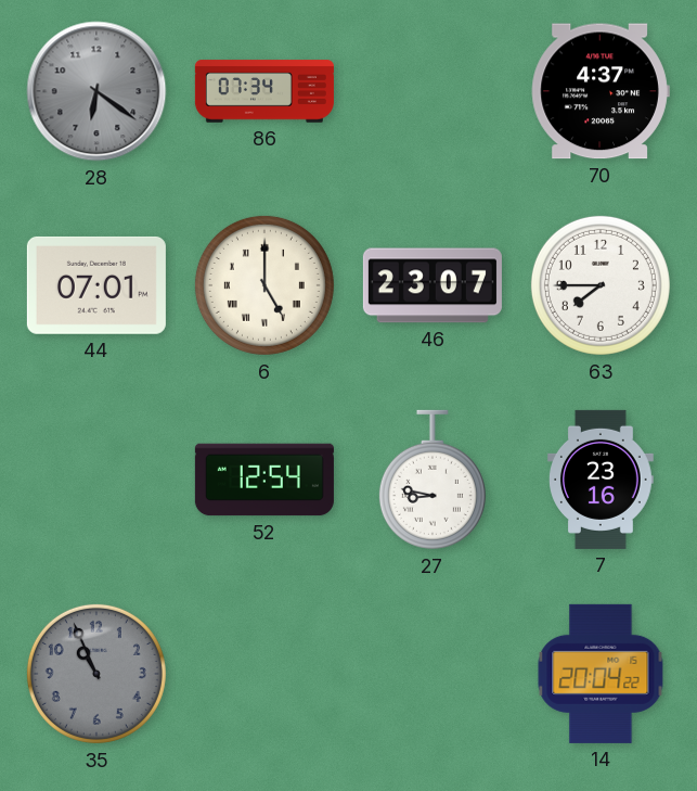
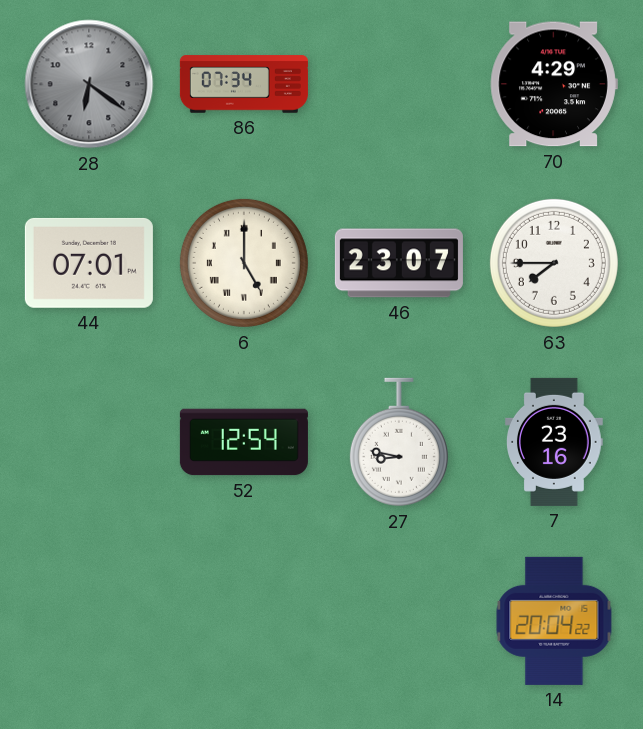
70: 4:37 -> 4:29 (554, 84)
35: 10:56 -> none (96, 674)
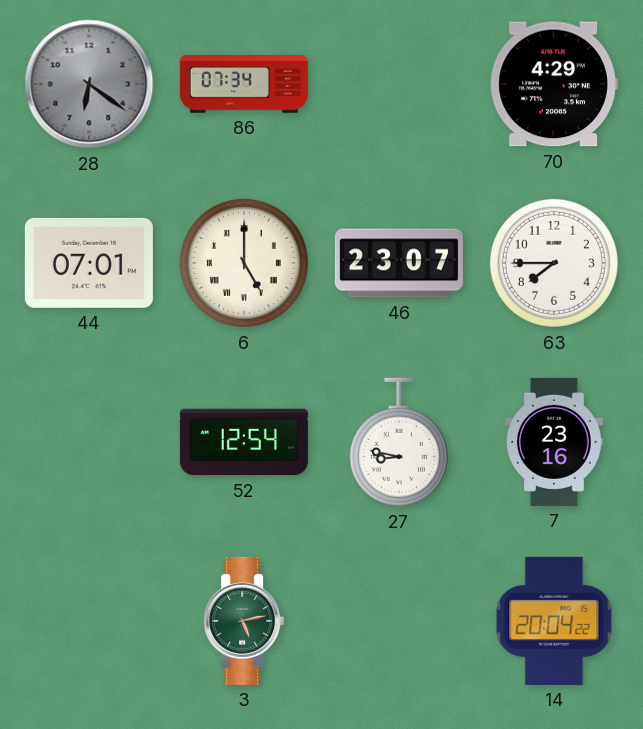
3: none -> 5:13 (244, 621)
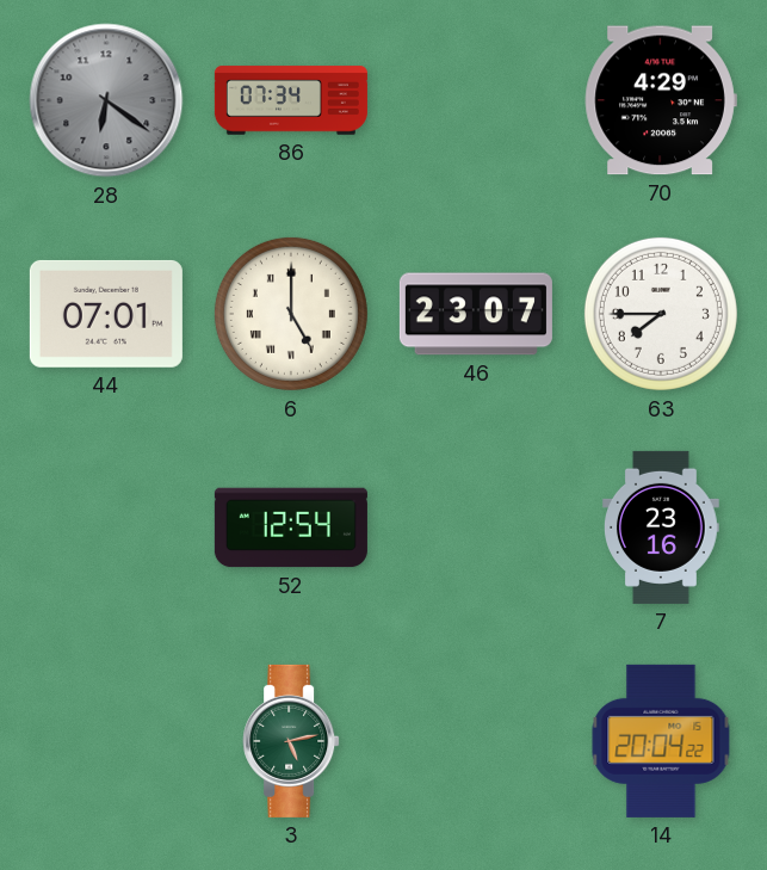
27: 8:47 -> none (399, 442)
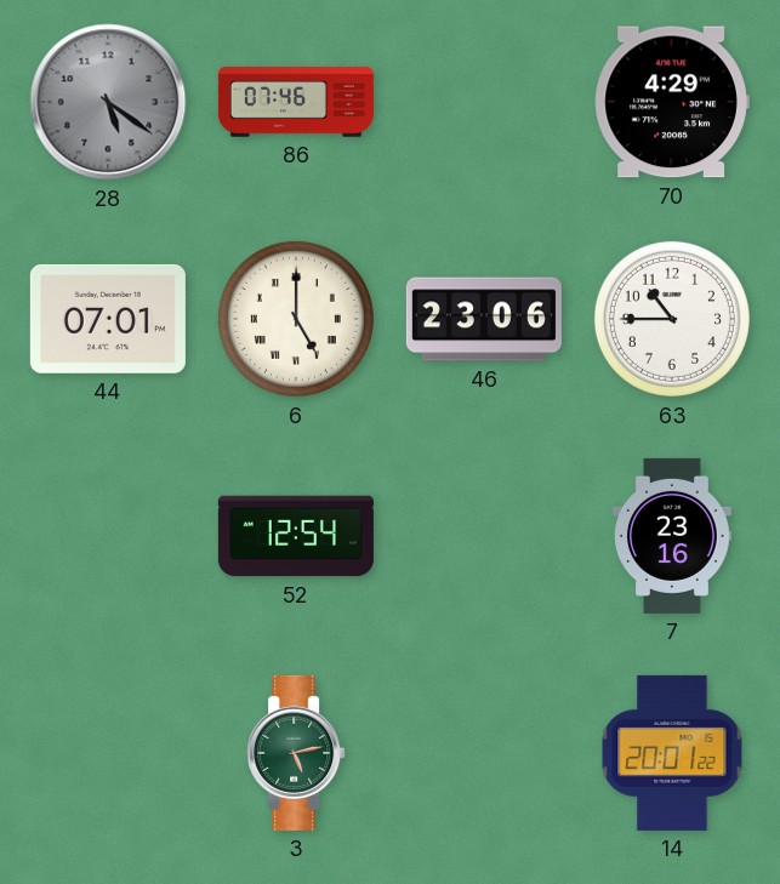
28: 6:21 -> 5:21 (108, 102)
86: 07:34 -> 07:46 (296, 102)
46: 23:07 -> 23:06 (484, 319)
63: 7:45 -> 10:45 (672, 319)
14: 20:04 -> 20:01 (672, 753)
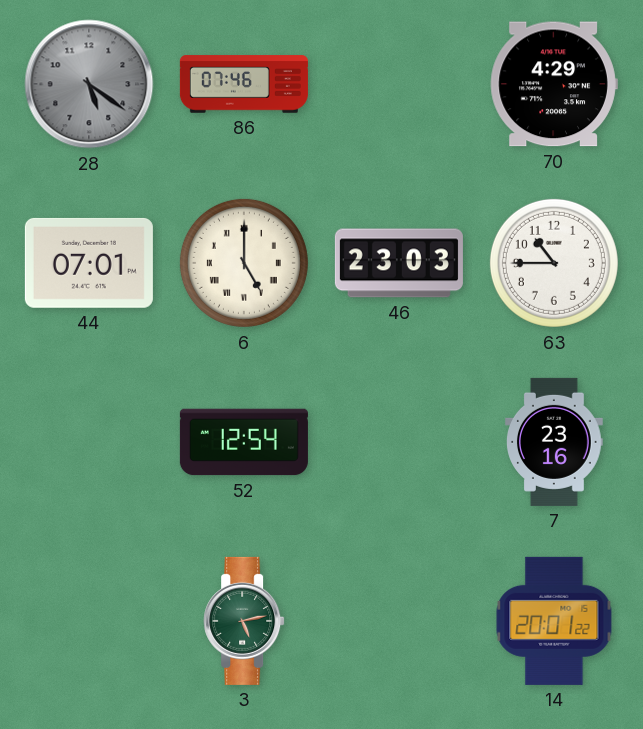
46: 23:06 -> 23:03 (399, 263)
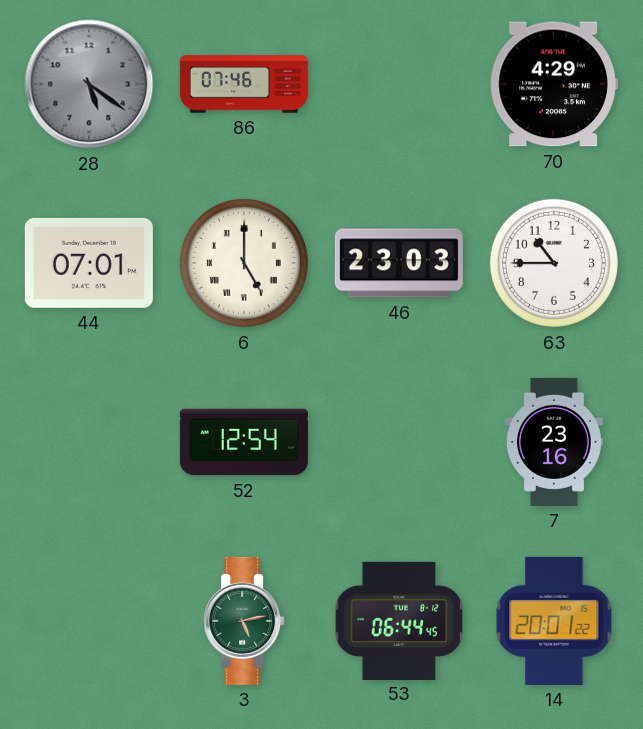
53: none -> 06:44 (399, 620)
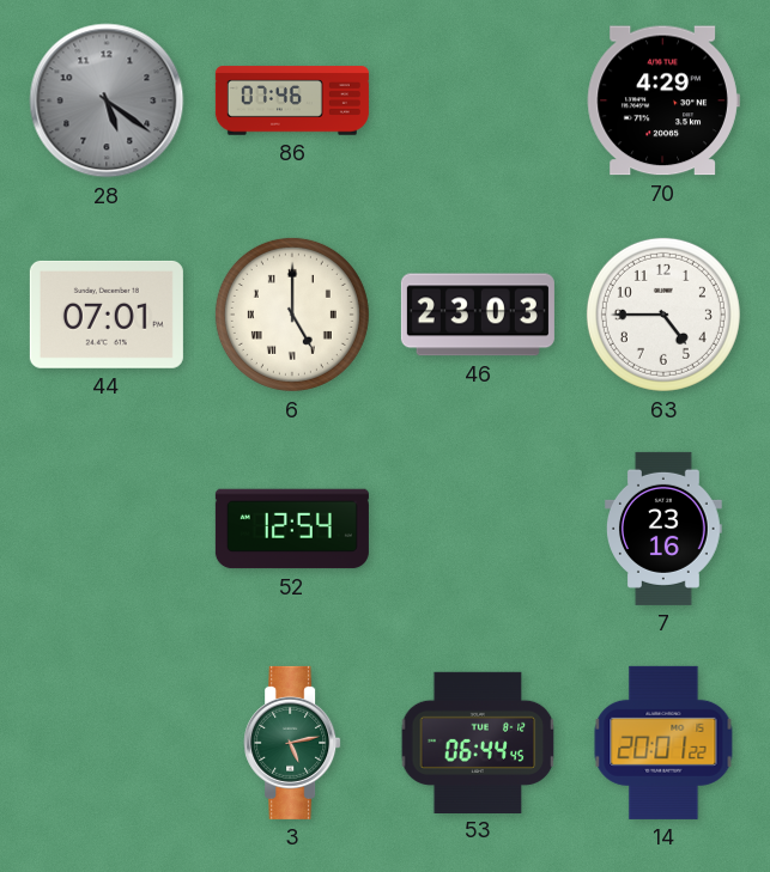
63: 10:45 -> 4:45 (663, 315)
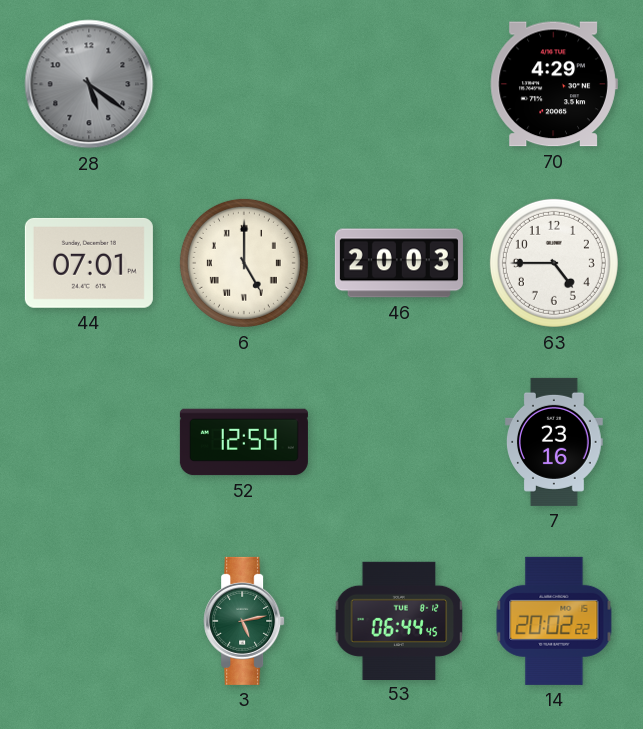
86: 07:46 -> none (292, 100)
46: 23:03 -> 20:03 (399, 263)
14: 20:01 -> 20:02 (554, 621)
